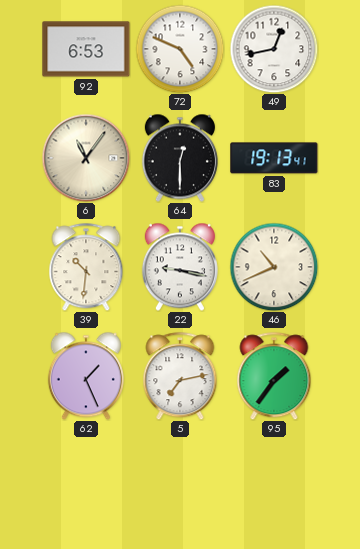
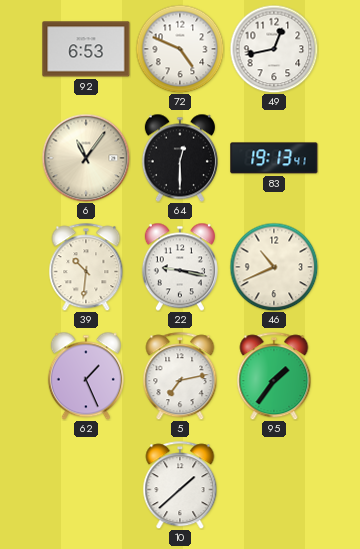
10: none -> 1:38 (180, 485)
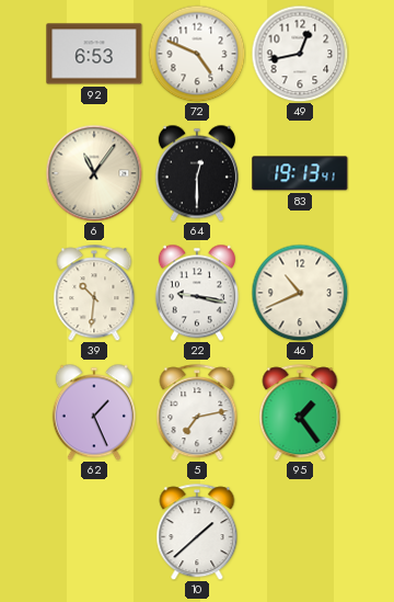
95: 1:36 -> 1:24 (300, 412)
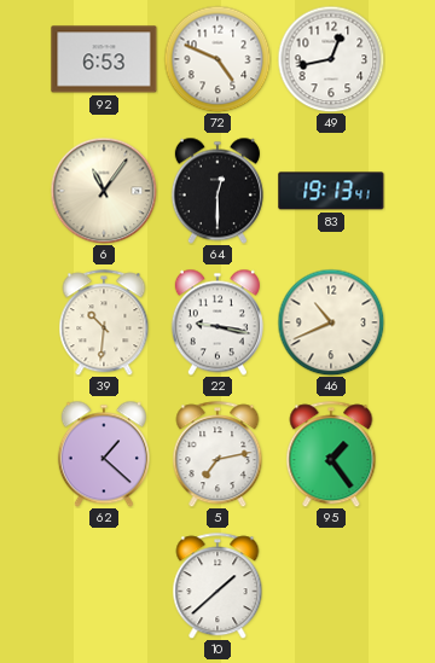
62: 1:26 -> 1:22 (104, 454)
